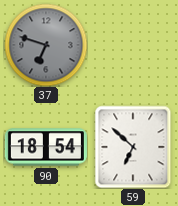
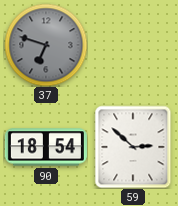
59: 6:52 -> 2:52 (133, 147)
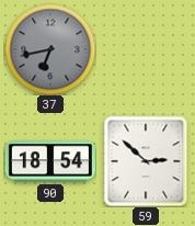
37: 6:48 -> 6:43 (50, 49)
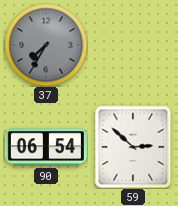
37: 6:43 -> 7:35 (46, 45)
90: 18:54 -> 06:54 (46, 147)
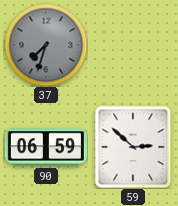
37: 7:35 -> 7:33 (46, 45)
90: 06:54 -> 06:59 (46, 147)
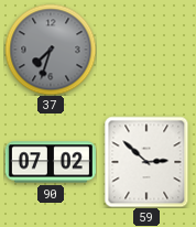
90: 06:59 -> 07:02 (51, 162)
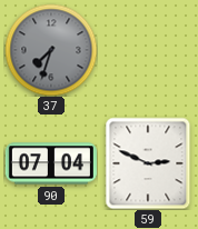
90: 07:02 -> 07:04 (51, 163)
59: 2:52 -> 2:49 (148, 163)
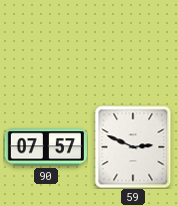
37: 7:33 -> none (51, 50)
90: 07:04 -> 07:57 (46, 147)
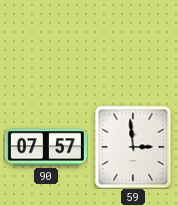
59: 2:49 -> 2:59 (133, 147)
